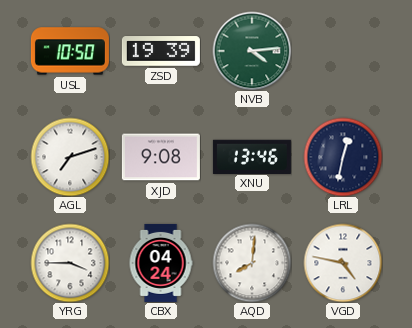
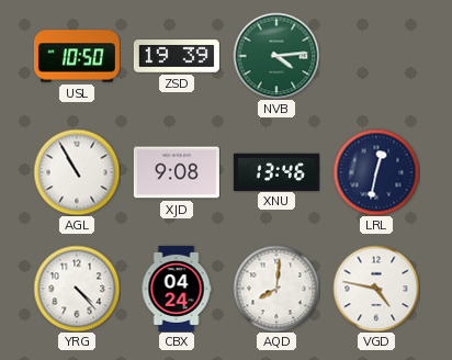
AGL: 7:12 -> 10:55 (77, 172)
YRG: 3:45 -> 4:23 (77, 289)
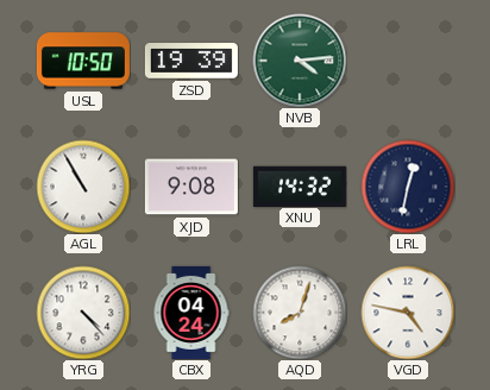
XNU: 13:46 -> 14:32 (300, 185)
AQD: 8:01 -> 8:03 (300, 313)
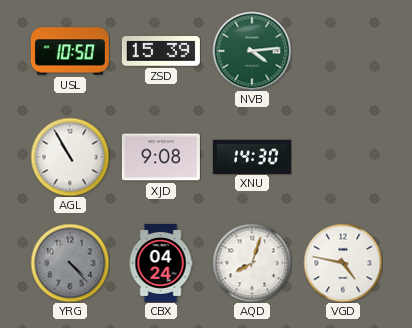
ZSD: 19:39 -> 15:39 (161, 51)
XNU: 14:32 -> 14:30 (252, 156)
LRL: 12:32 -> none (408, 187)
YRG dial: white -> grey (70, 263)
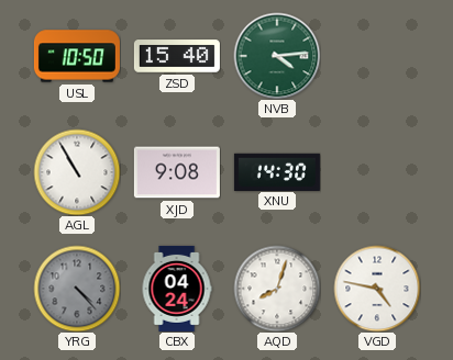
ZSD: 15:39 -> 15:40 (177, 56)
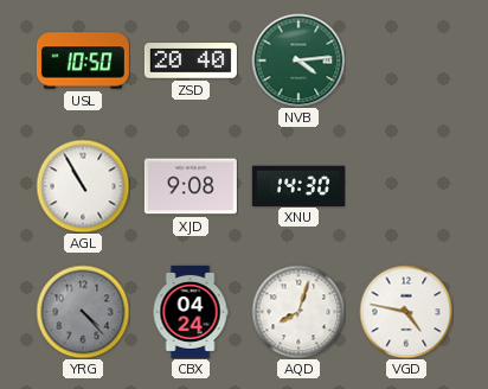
ZSD: 15:40 -> 20:40 (191, 60)
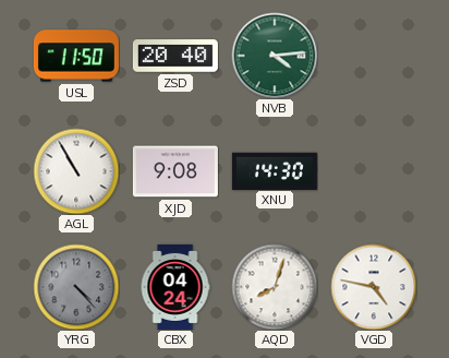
USL: 10:50 -> 11:50 (76, 56)
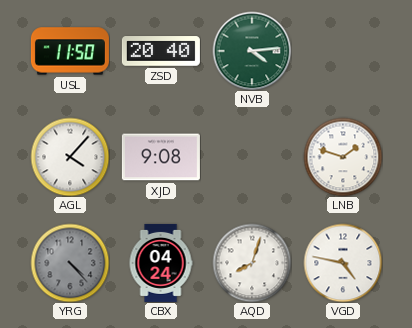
AGL: 10:55 -> 4:07 (70, 157)
XNU: 14:30 -> none (275, 170)
LNB: none -> 1:48 (343, 157)
